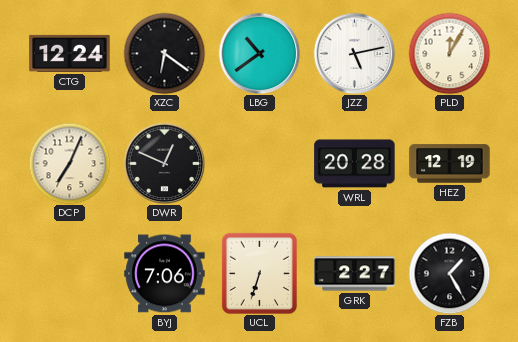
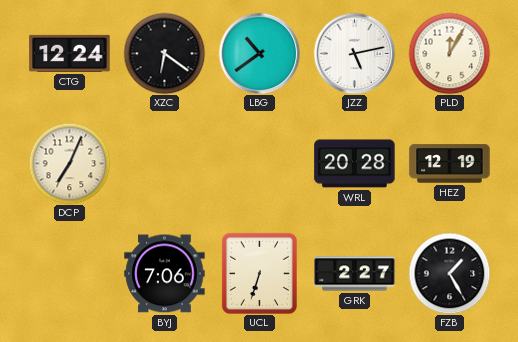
DWR: 12:49 -> none (164, 163)
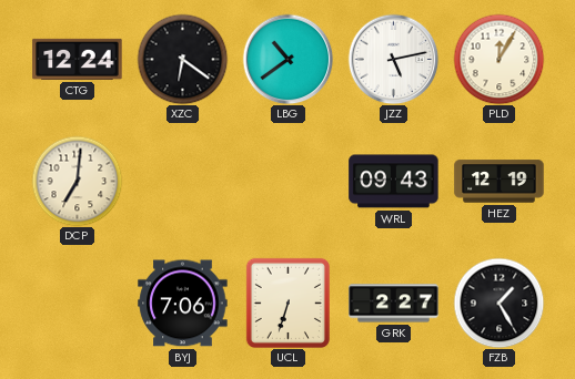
DCP: 7:04 -> 7:01 (77, 181)
WRL: 20:28 -> 09:43 (394, 182)
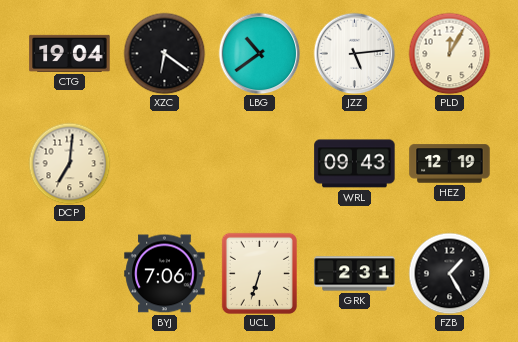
CTG: 12:24 -> 19:04 (70, 53)
JZZ: 5:13 -> 5:14 (354, 53)
GRK: 2:27 -> 2:31 (355, 274)
